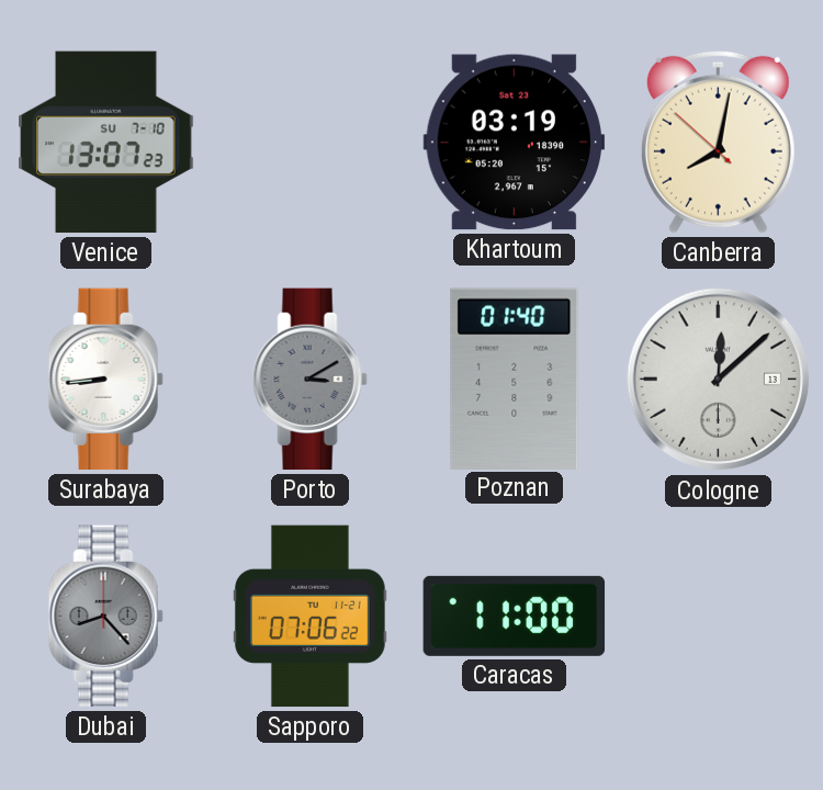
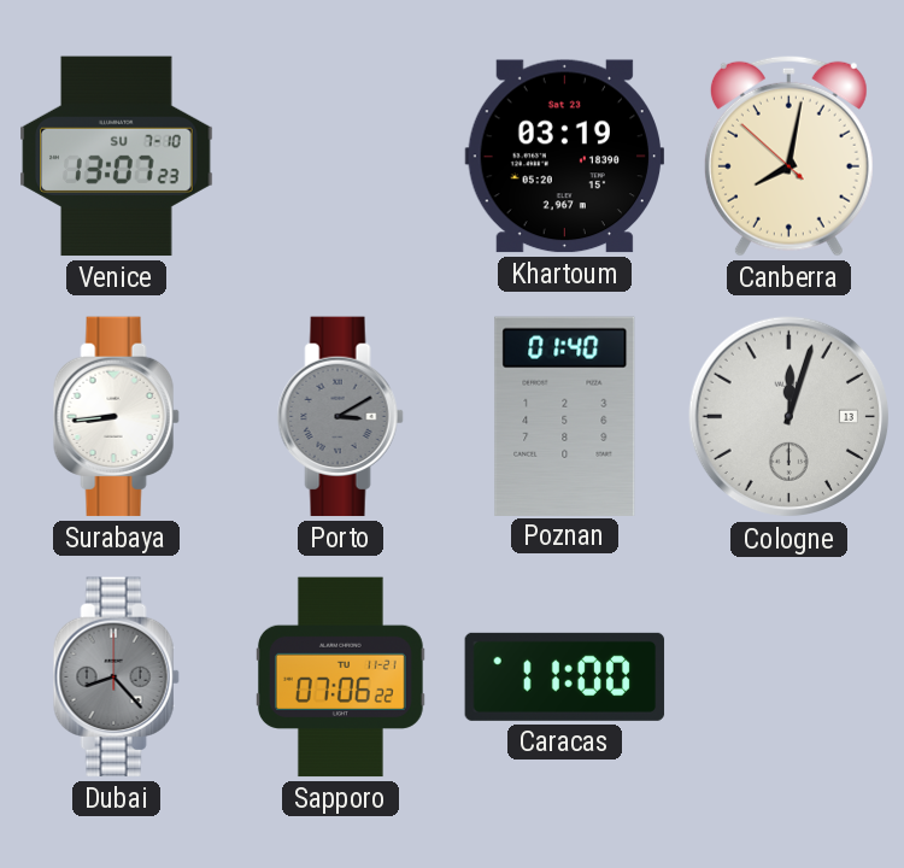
Cologne: 12:08 -> 12:03 (789, 417)
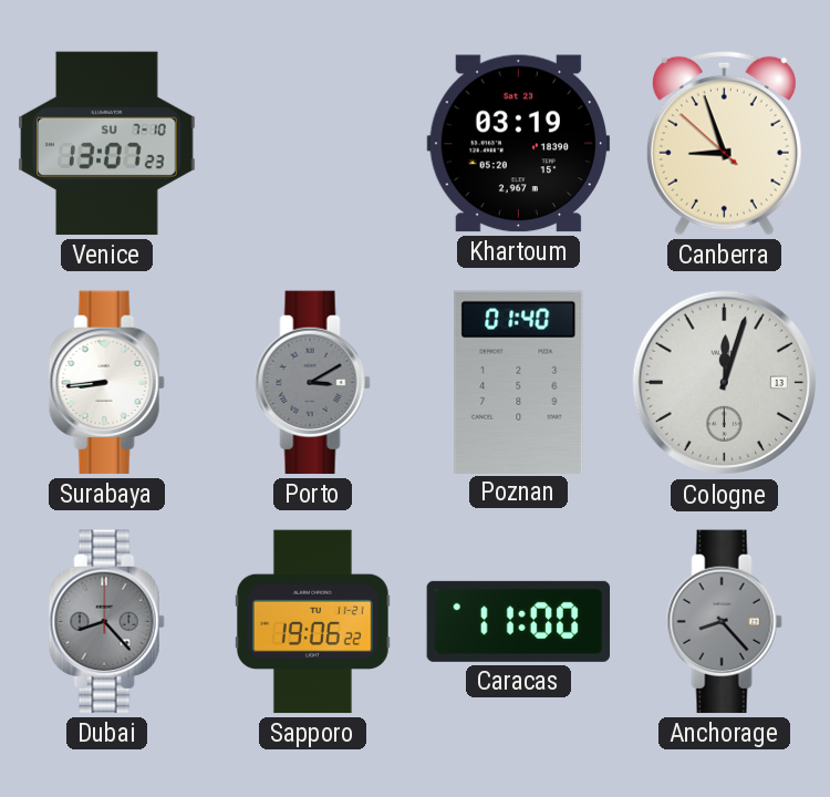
Canberra: 8:01 -> 8:56 (724, 143)
Sapporo: 07:06 -> 19:06 (312, 622)
Anchorage: none -> 8:23 (724, 622)
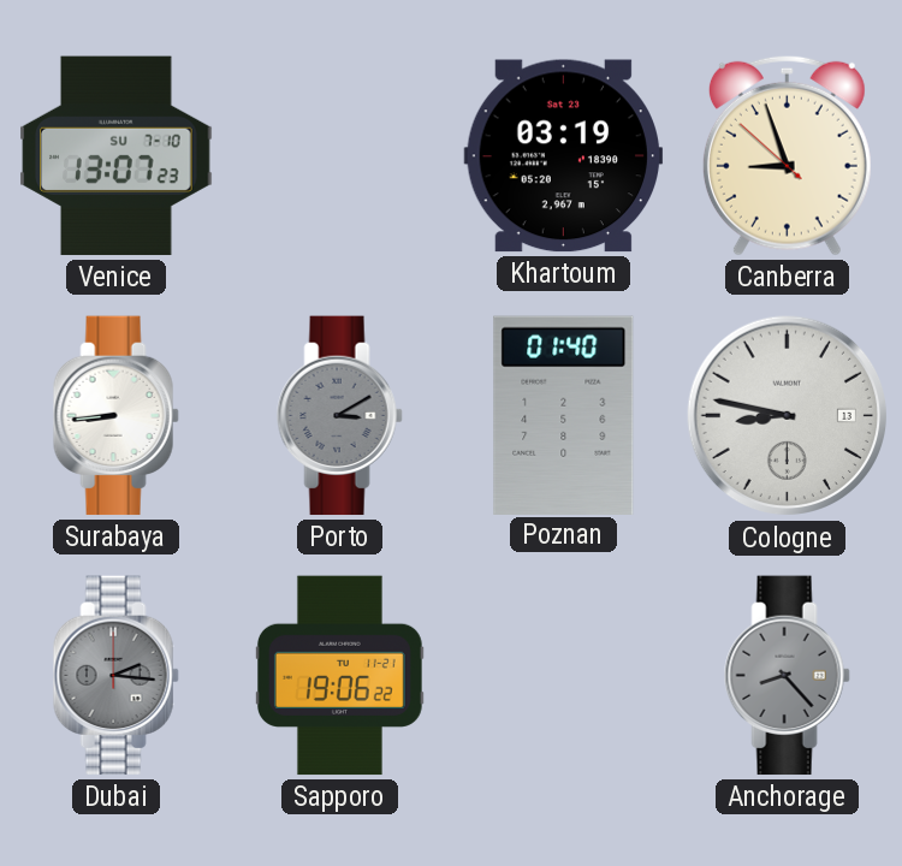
Cologne: 12:03 -> 8:47 (788, 416)
Dubai: 8:23 -> 2:16 (115, 676)
Caracas: 11:00 -> none (519, 621)
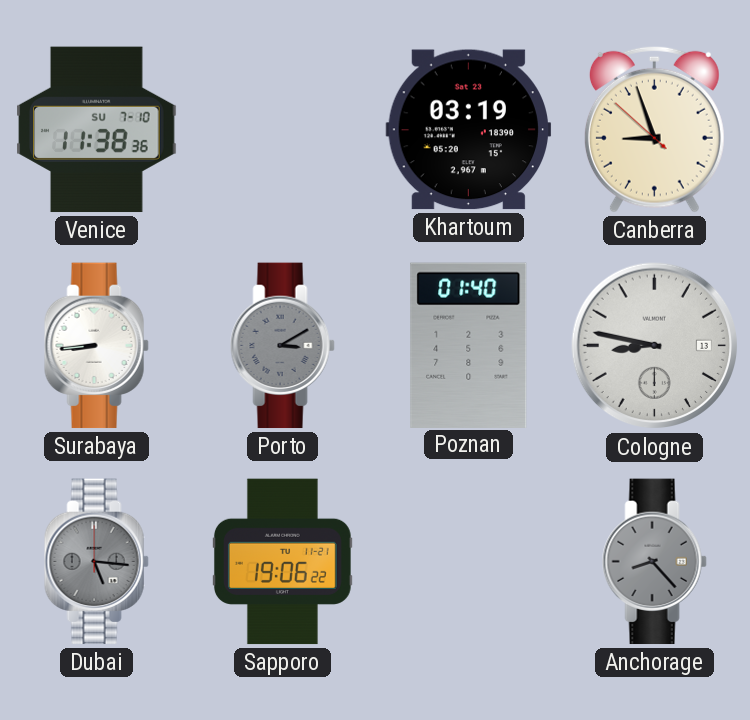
Venice: 13:07 -> 11:38 (97, 130)
Dubai: 2:16 -> 5:16 (96, 562)
